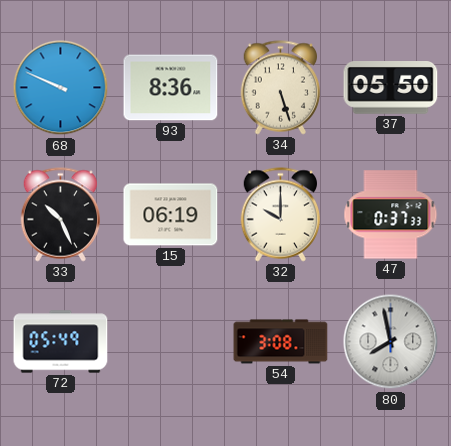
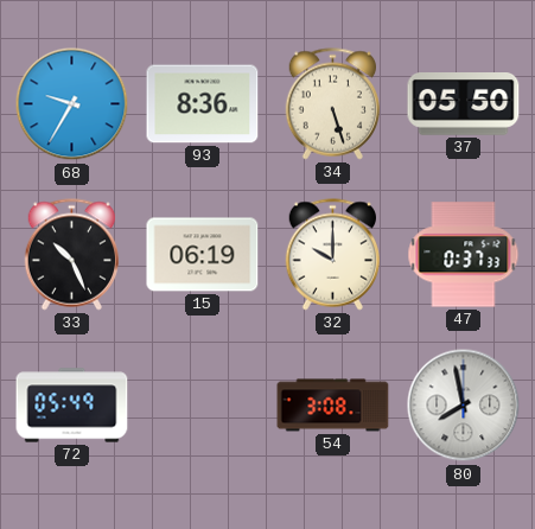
68: 9:49 -> 9:35 (72, 104)
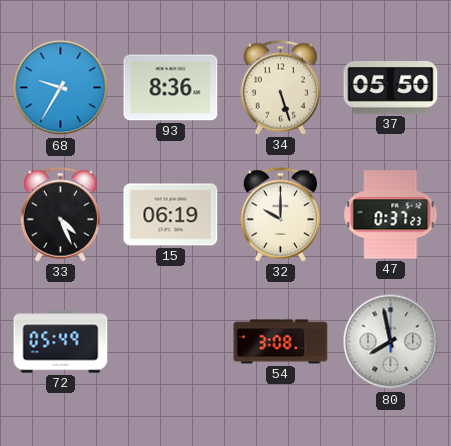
33: 10:26 -> 4:26 (60, 215)
47: 0:37:33 -> 0:37:23 (391, 215)
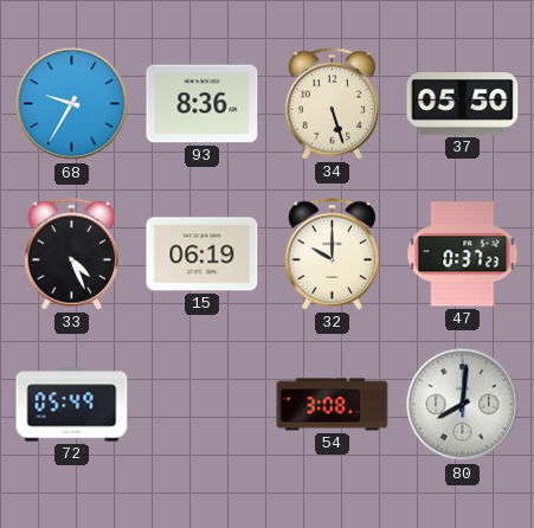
80: 7:58 -> 8:01 (463, 405)
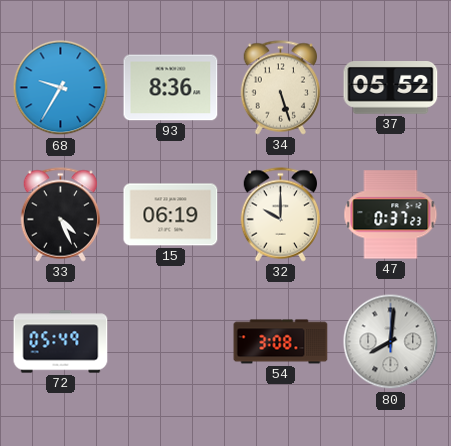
37: 05:50 -> 05:52 (391, 88)
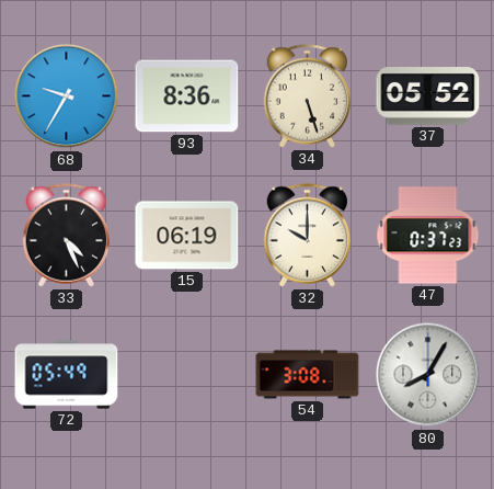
80: 8:01 -> 8:05 (428, 375)
